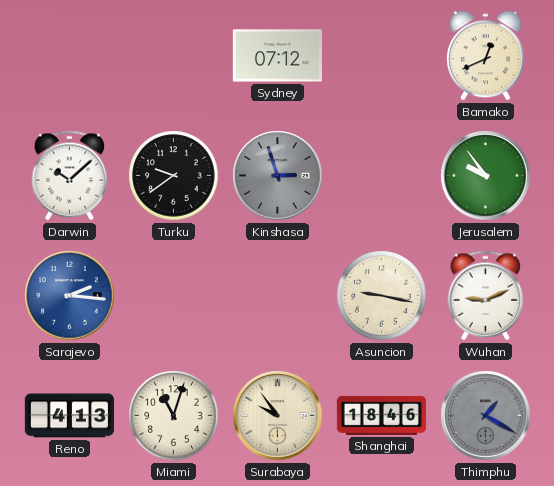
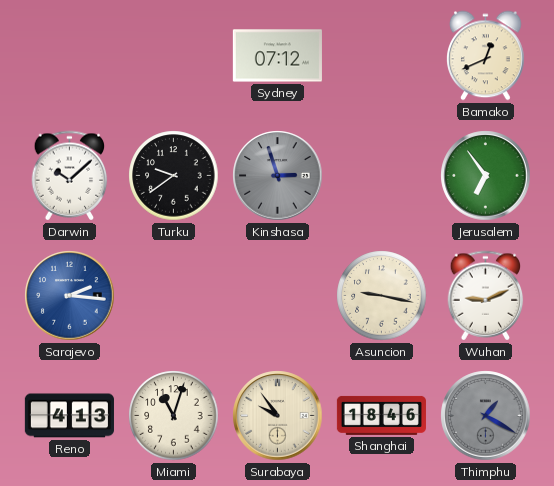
Jerusalem: 9:54 -> 6:54 (486, 176)
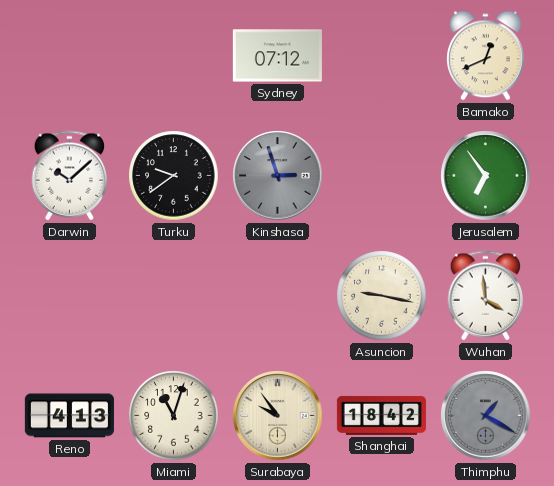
Sarajevo: 2:16 -> none (70, 296)
Wuhan: 9:11 -> 3:59 (486, 296)
Shanghai: 18:46 -> 18:42 (381, 415)
